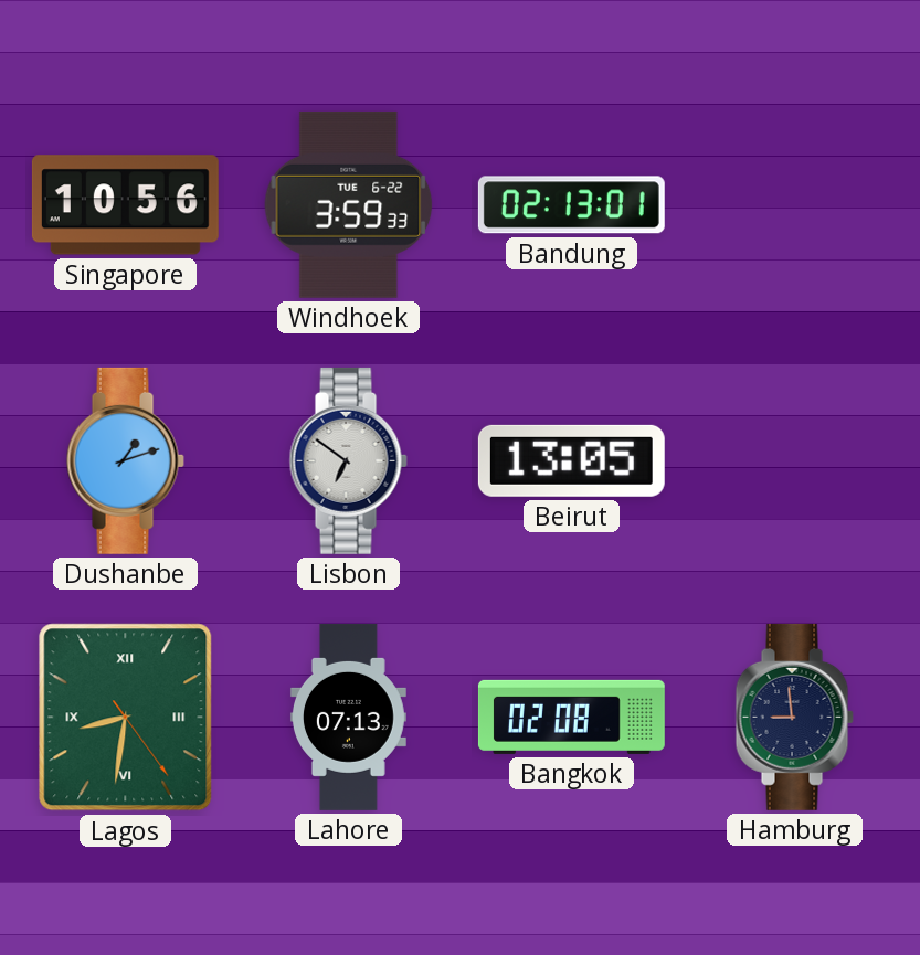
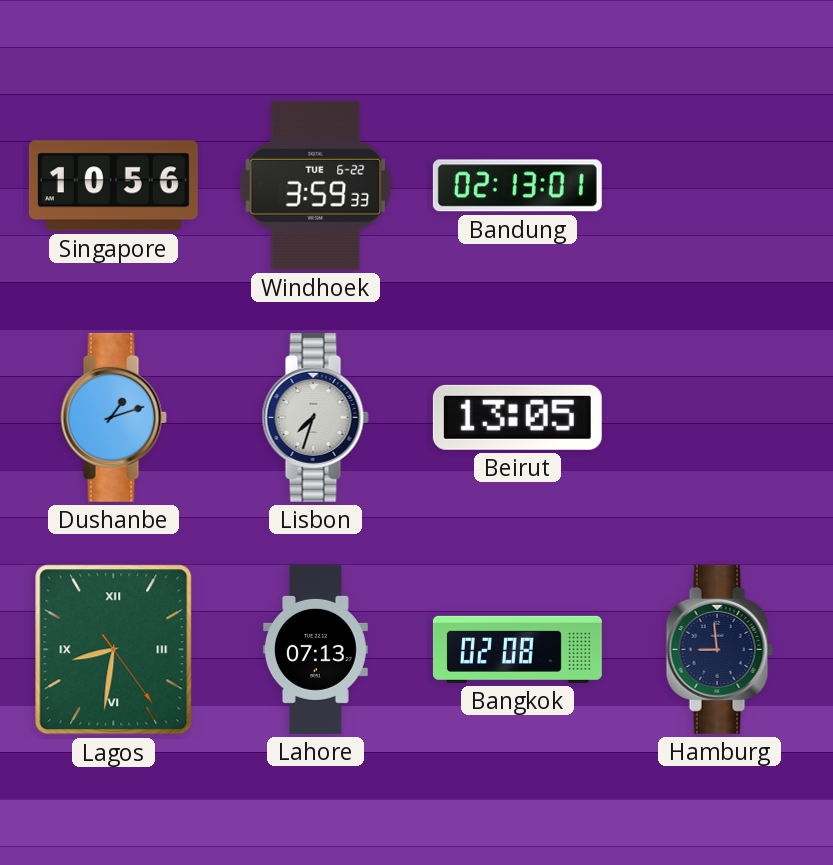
Lisbon: 6:51 -> 7:33 (315, 417)
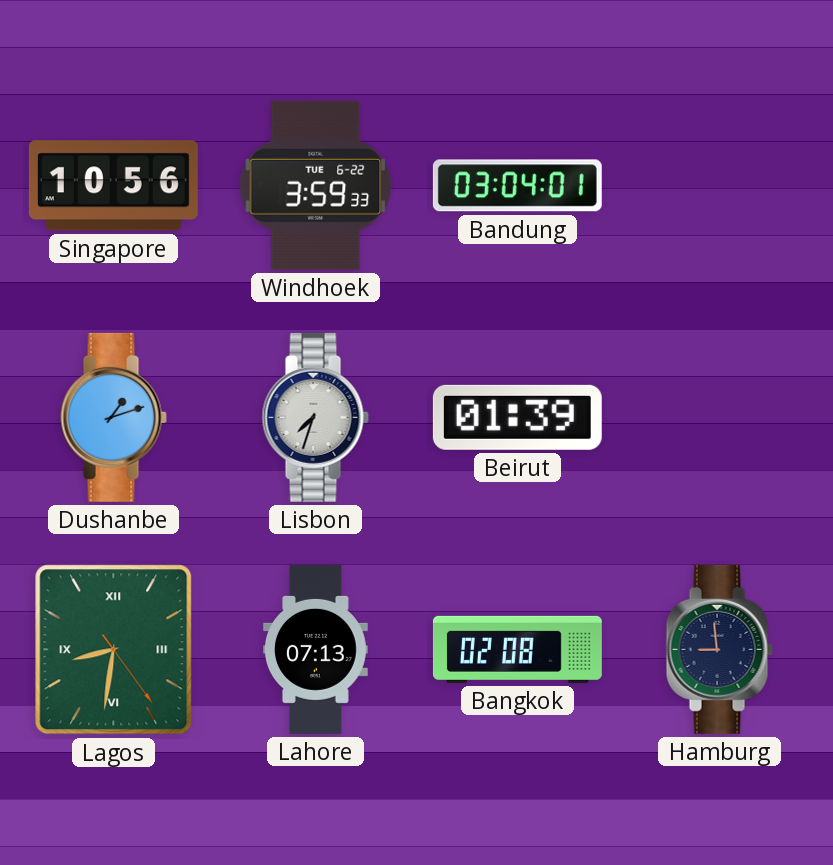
Bandung: 02:13 -> 03:04 (517, 186)
Beirut: 13:05 -> 01:39 (517, 417)
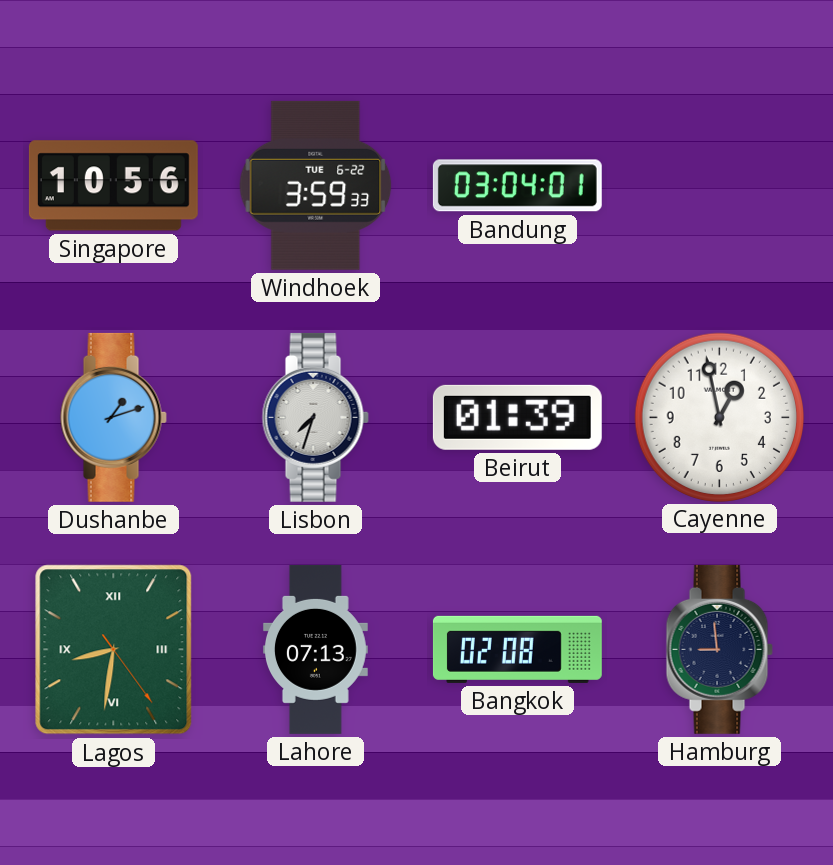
Cayenne: none -> 12:58 (719, 417)
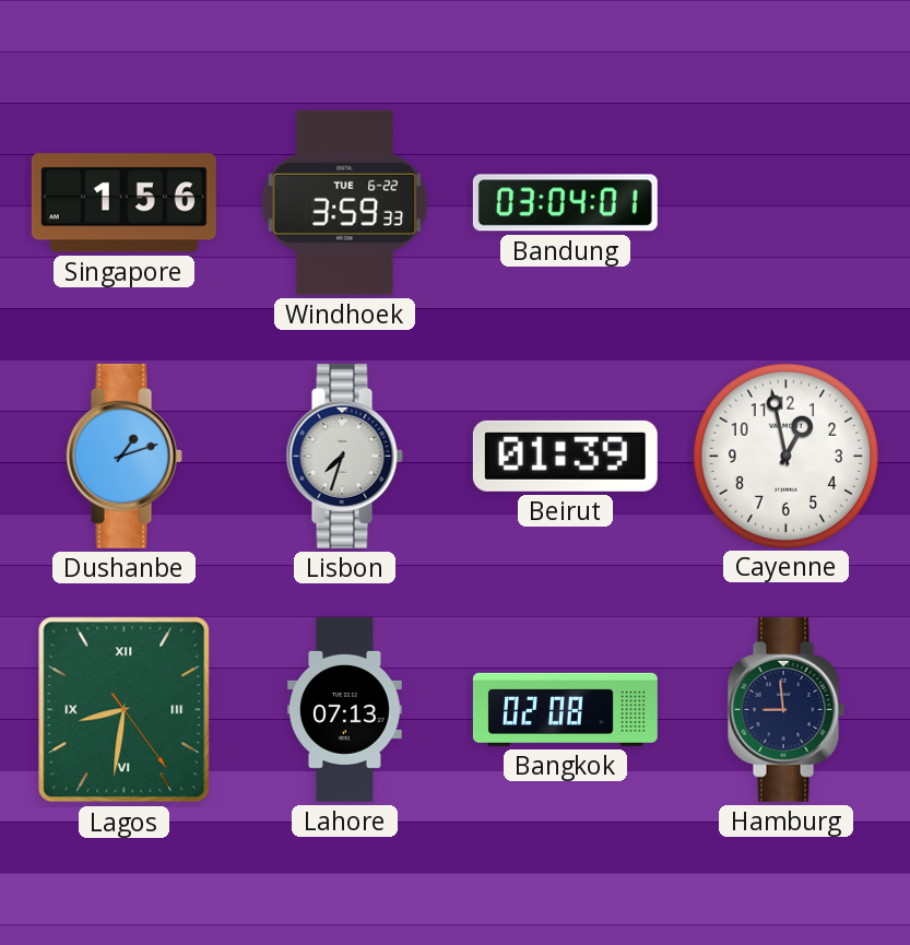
Singapore: 10:56 -> 1:56 (123, 203)
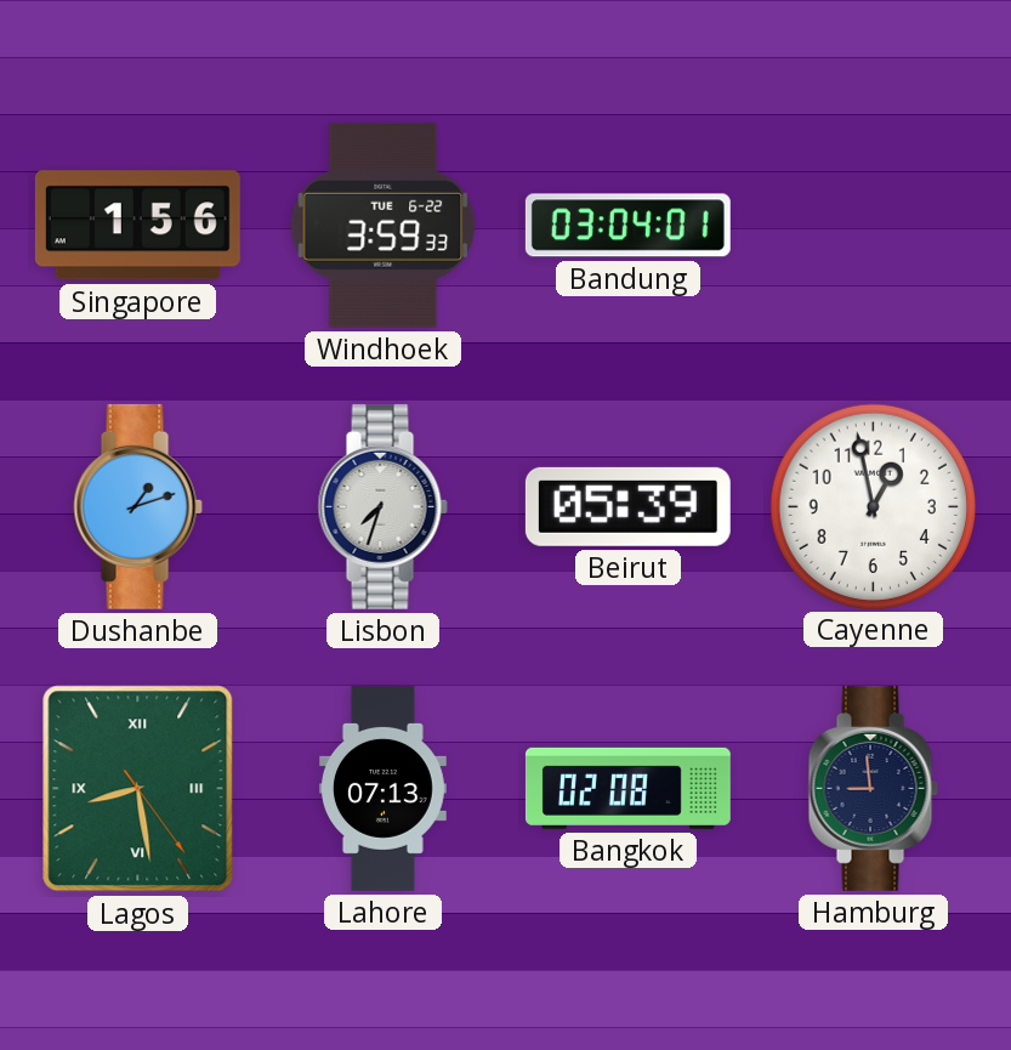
Beirut: 01:39 -> 05:39 (627, 506)
Lagos: 8:31 -> 8:28 (138, 789)
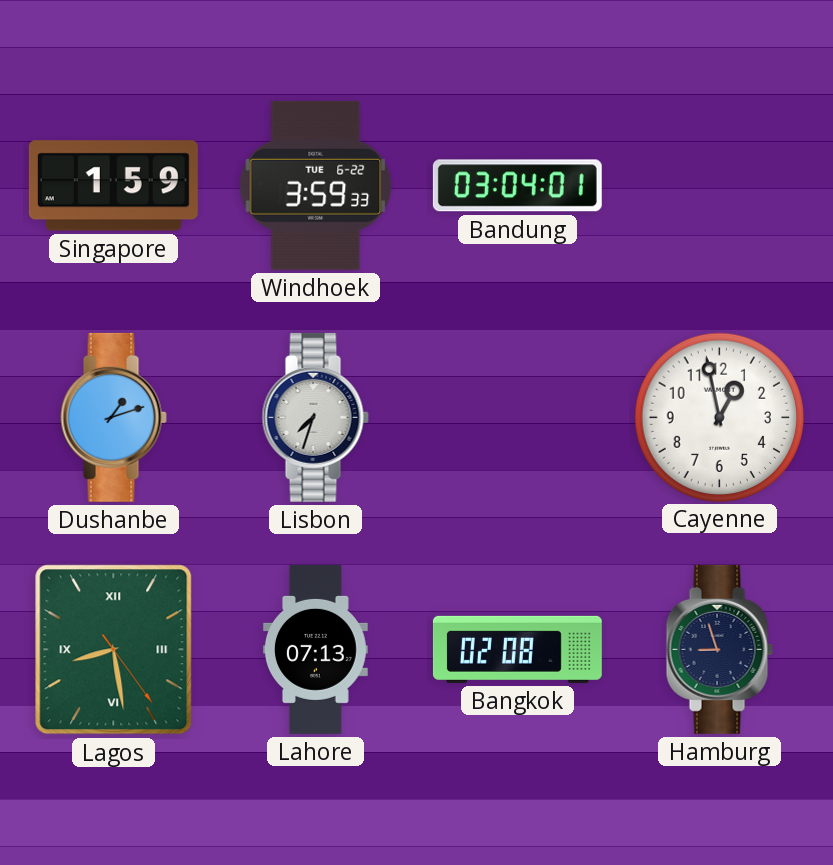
Singapore: 1:56 -> 1:59 (113, 186)
Beirut: 05:39 -> none (627, 506)
Hamburg: 8:59 -> 8:57 (719, 649)
